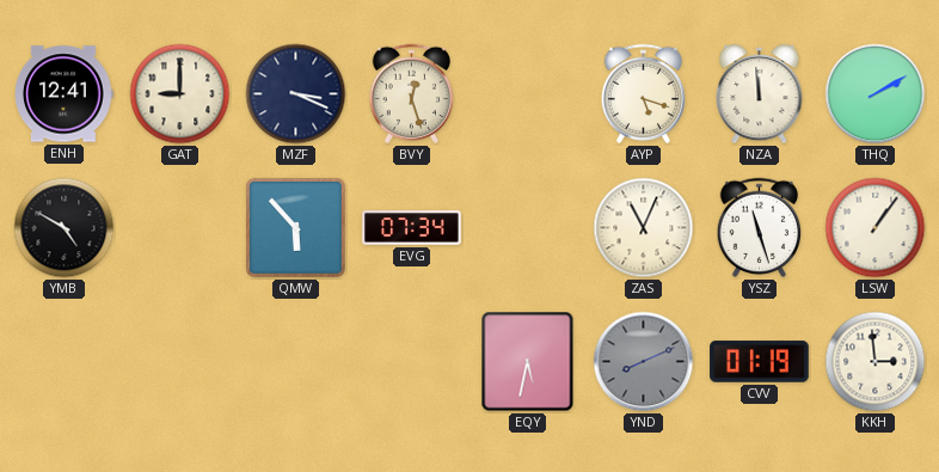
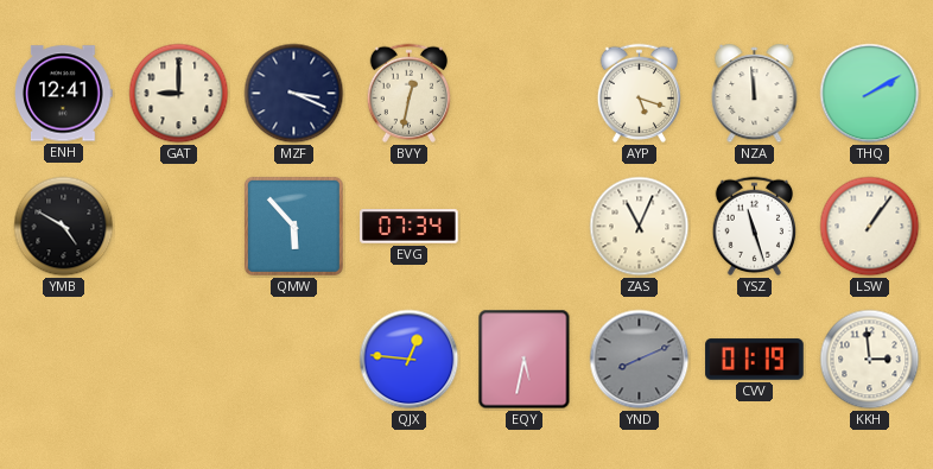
BVY: 12:27 -> 12:32 (408, 93)
QJX: none -> 12:46 (410, 360)
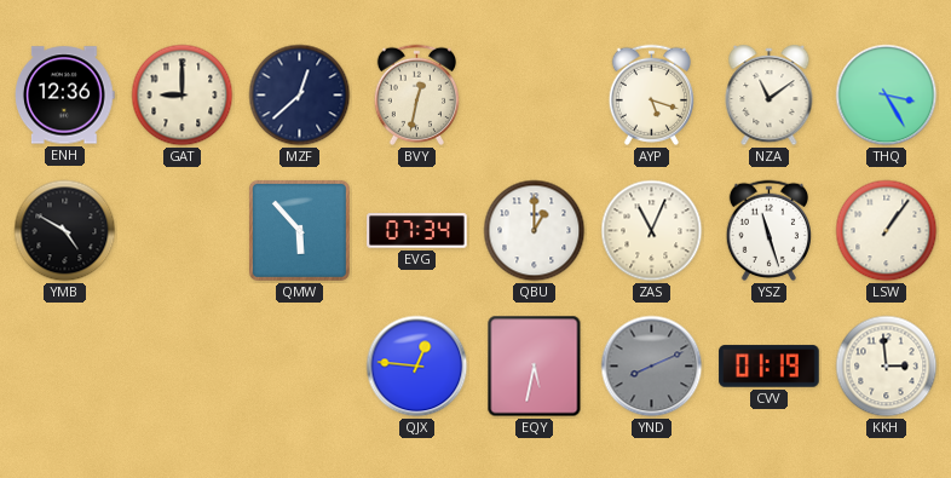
ENH: 12:41 -> 12:36 (65, 96)
MZF: 3:19 -> 12:38 (300, 96)
NZA: 11:59 -> 11:09 (770, 97)
THQ: 2:10 -> 3:25 (887, 96)
QBU: none -> 1:00 (535, 231)
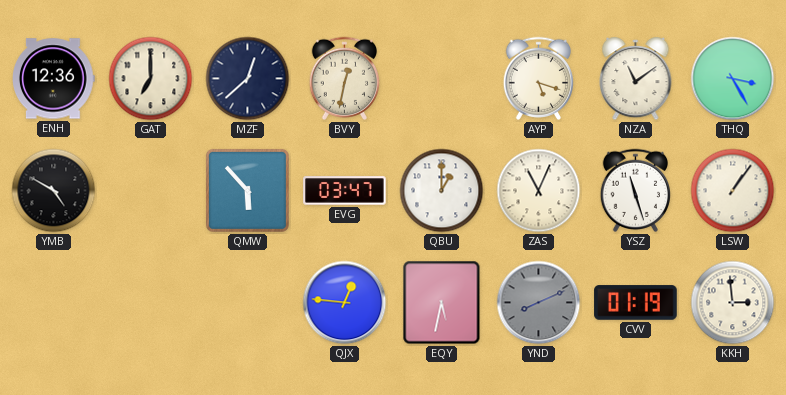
GAT: 9:00 -> 7:00 (151, 79)
EVG: 07:34 -> 03:47 (345, 191)
